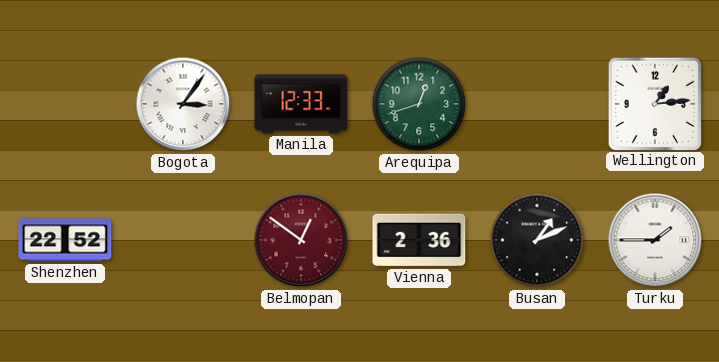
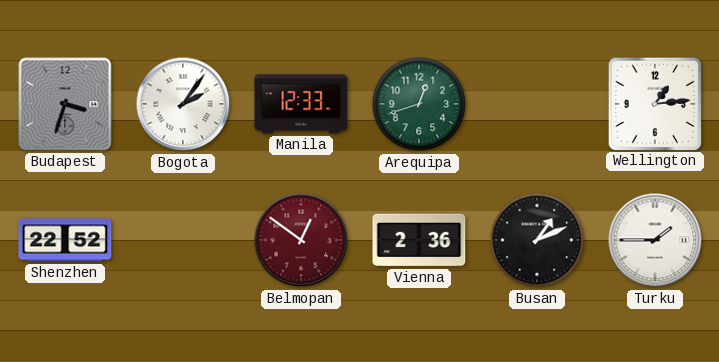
Budapest: none -> 3:33 (65, 104)
Bogota: 3:06 -> 2:06 (183, 104)
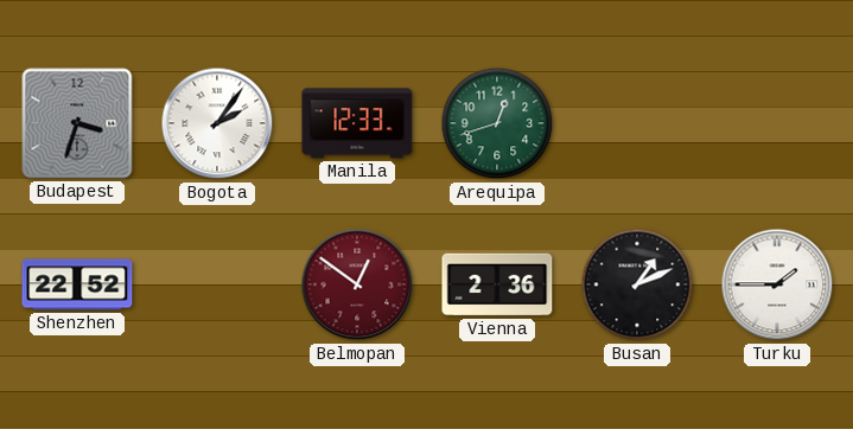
Wellington: 1:14 -> none (654, 103)
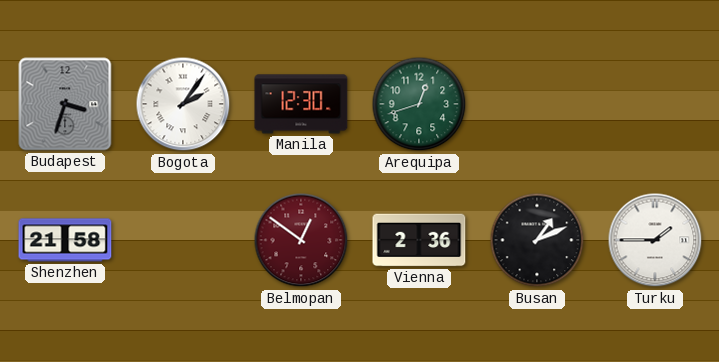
Manila: 12:33 -> 12:30 (301, 104)
Shenzhen: 22:52 -> 21:58 (65, 240)
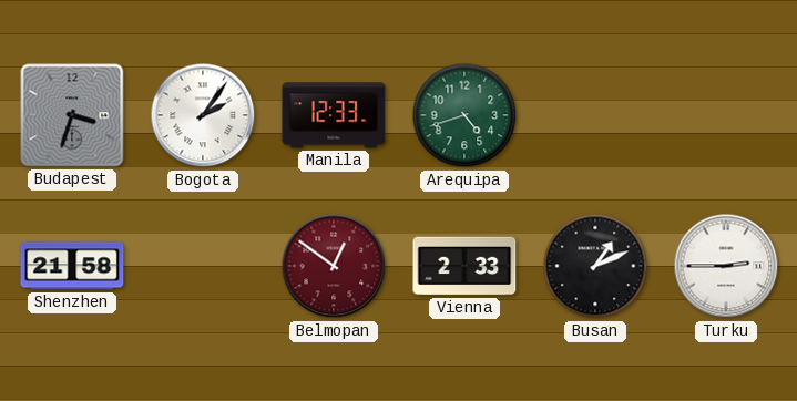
Manila: 12:30 -> 12:33 (334, 115)
Arequipa: 12:42 -> 4:42 (464, 115)
Vienna: 2:36 -> 2:33 (464, 266)
Turku: 1:45 -> 2:45 (726, 266)
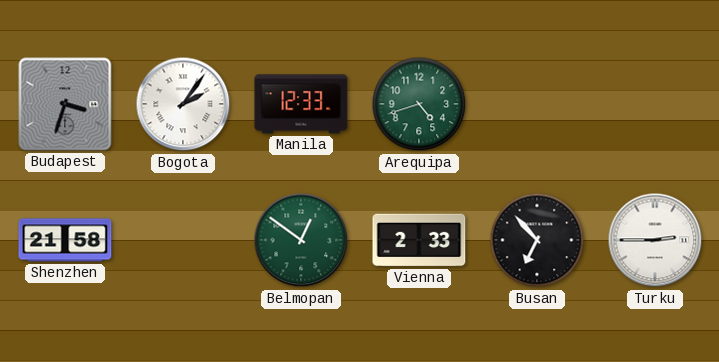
Belmopan dial: burgundy -> green (301, 240)
Busan: 1:11 -> 6:53 (537, 240)
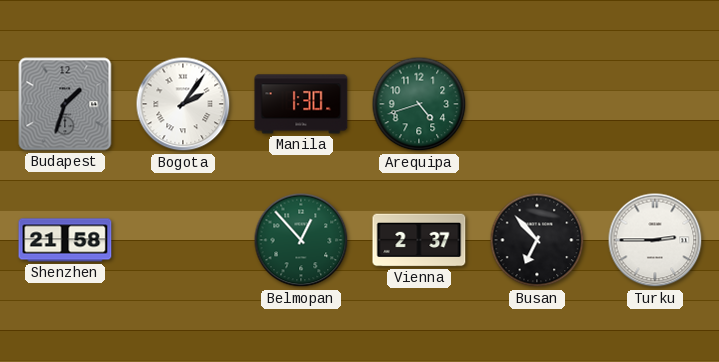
Budapest: 3:33 -> 1:33 (65, 104)
Manila: 12:33 -> 1:30 (301, 104)
Belmopan: 12:51 -> 12:53 (301, 240)
Vienna: 2:33 -> 2:37 (419, 240)
